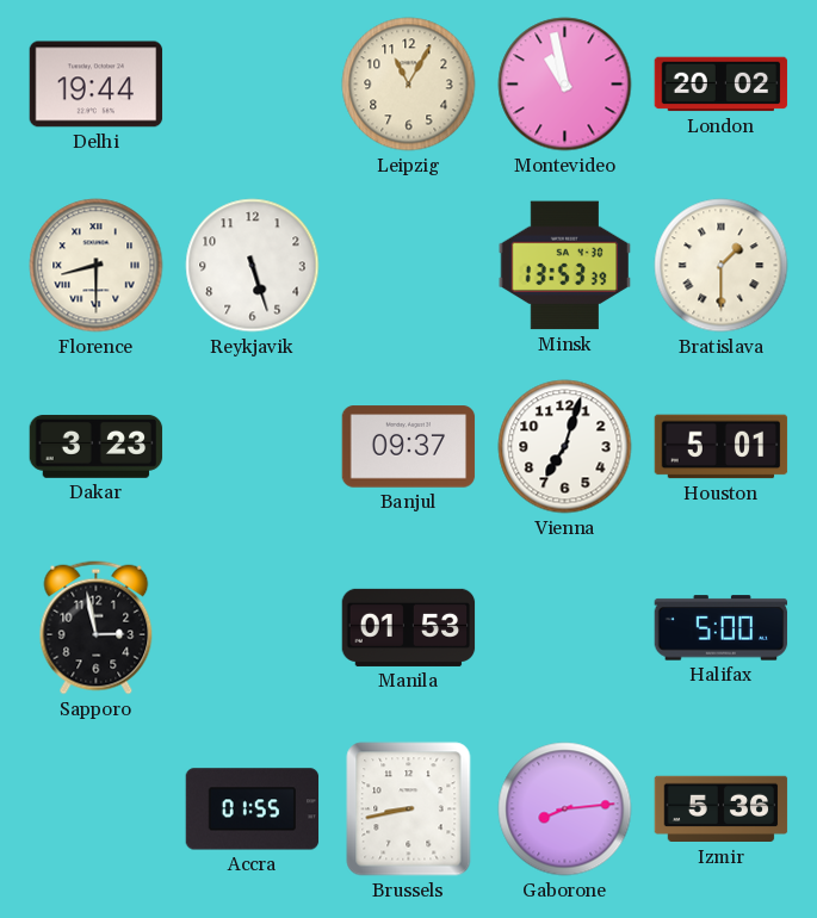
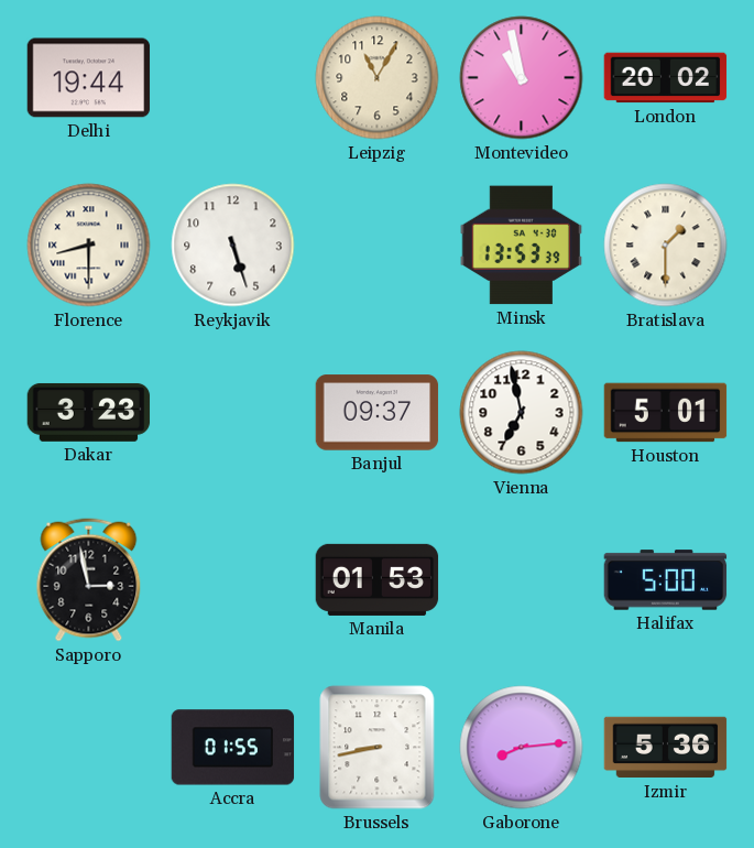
Vienna: 7:03 -> 6:58 (522, 413)
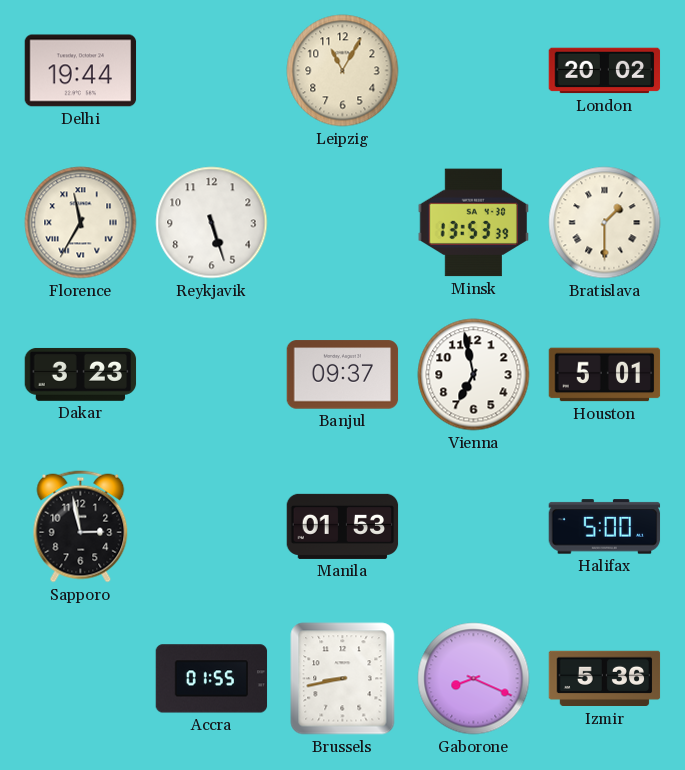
Montevideo: 10:58 -> none (522, 78)
Florence: 8:30 -> 11:35 (81, 223)
Gaborone: 8:14 -> 8:19 (474, 679)
